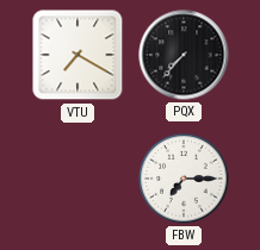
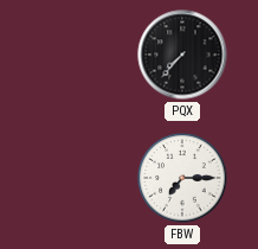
VTU: 7:20 -> none (78, 55)
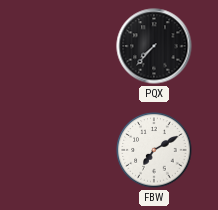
FBW: 7:15 -> 7:10 (154, 150)
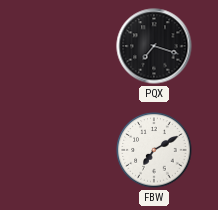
PQX: 7:37 -> 7:18 (154, 46)
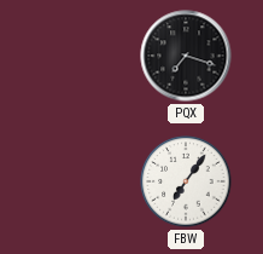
FBW: 7:10 -> 7:06 (186, 181)
